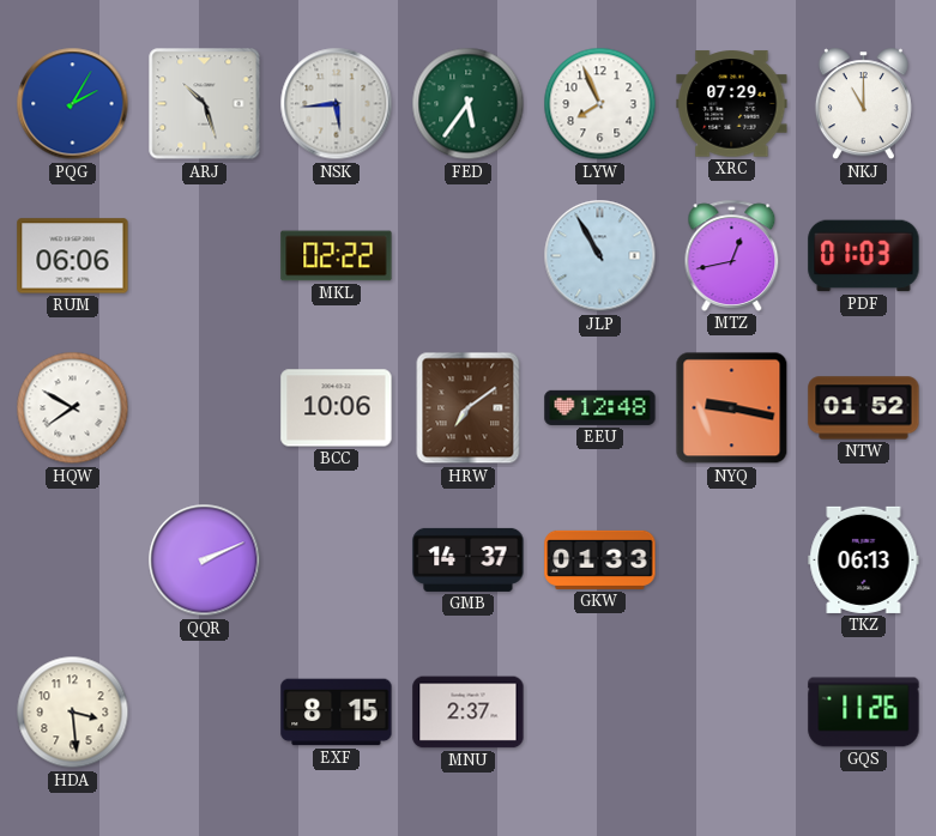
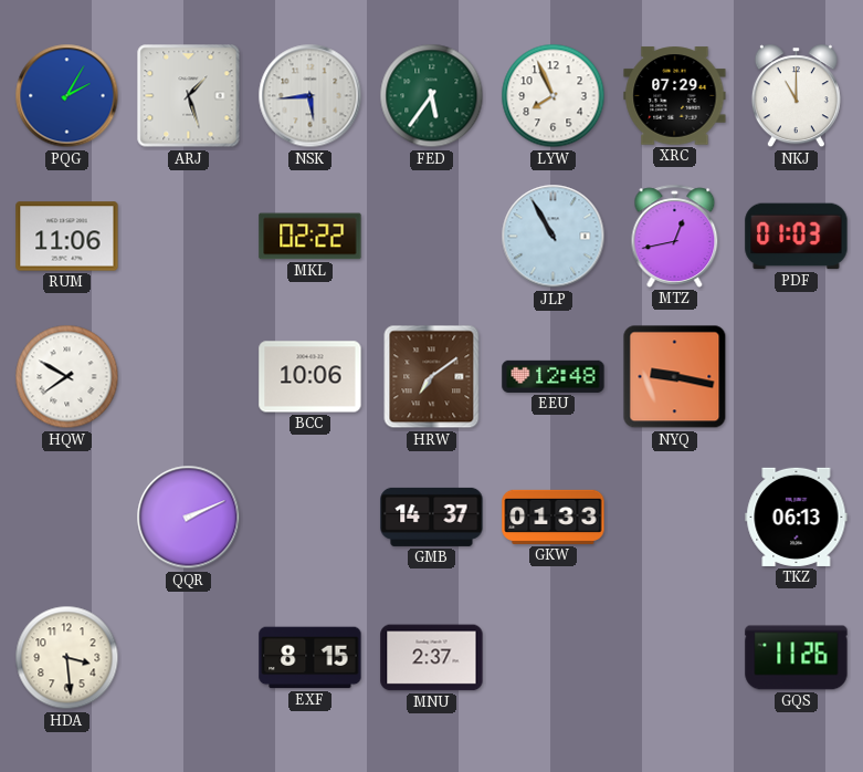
ARJ: 10:27 -> 1:27 (189, 96)
RUM: 06:06 -> 11:06 (67, 237)
NTW: 01:52 -> none (864, 408)
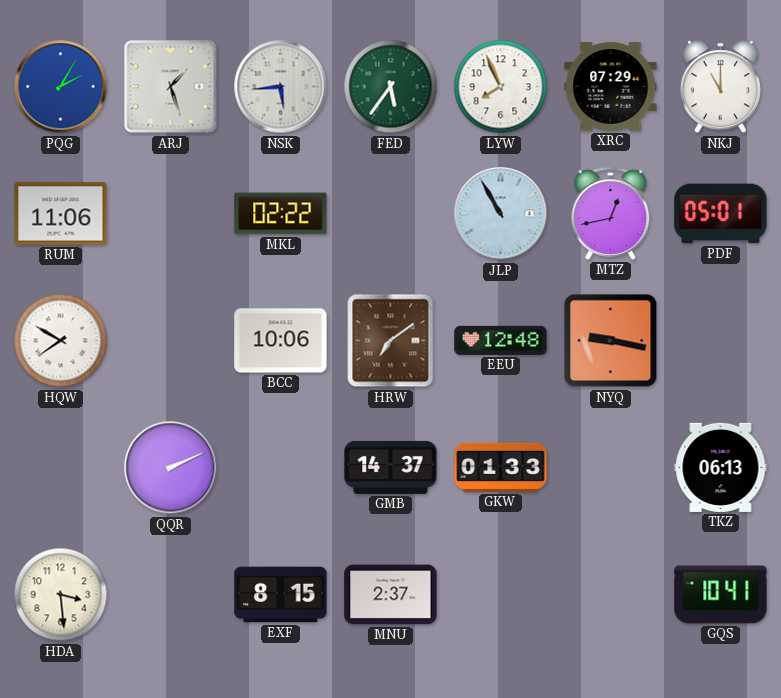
PDF: 01:03 -> 05:01 (721, 214)
GQS: 11:26 -> 10:41 (721, 595)
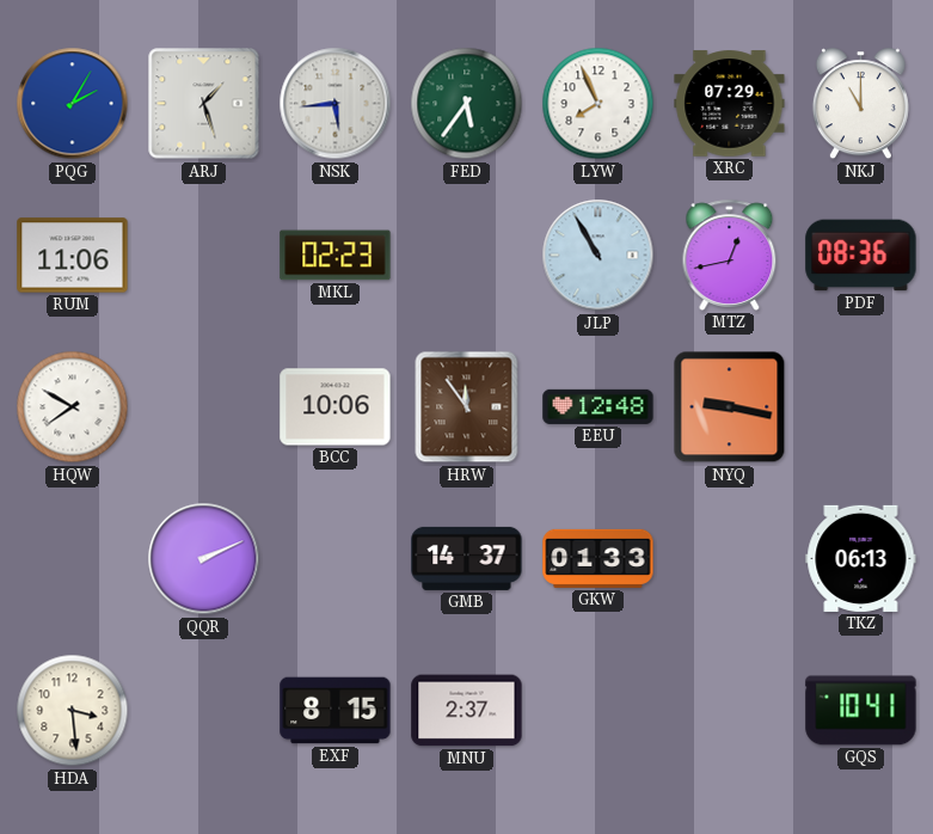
MKL: 02:22 -> 02:23 (336, 256)
PDF: 05:01 -> 08:36 (861, 256)
HRW: 7:09 -> 11:54 (467, 407)
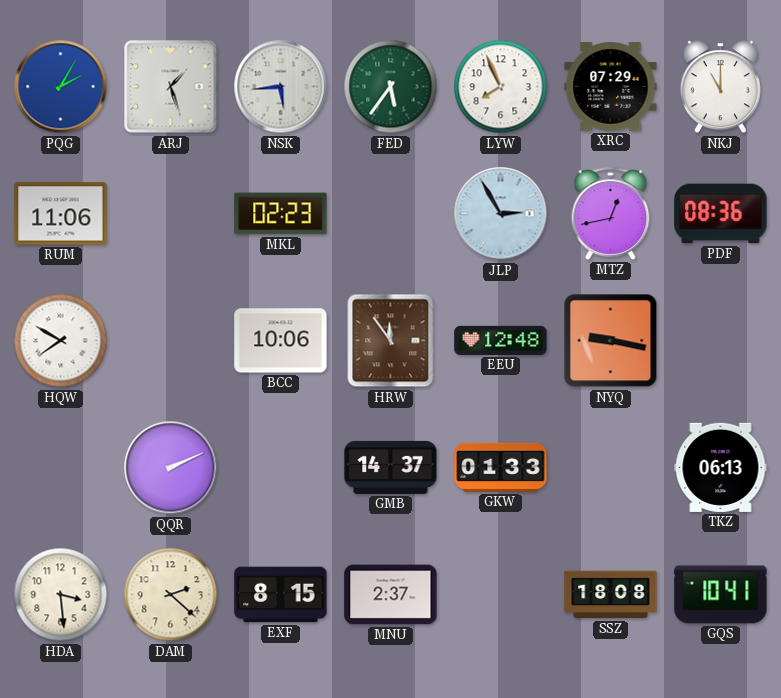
JLP: 10:55 -> 2:55 (501, 214)
DAM: none -> 2:22 (171, 595)
SSZ: none -> 18:08 (611, 595)
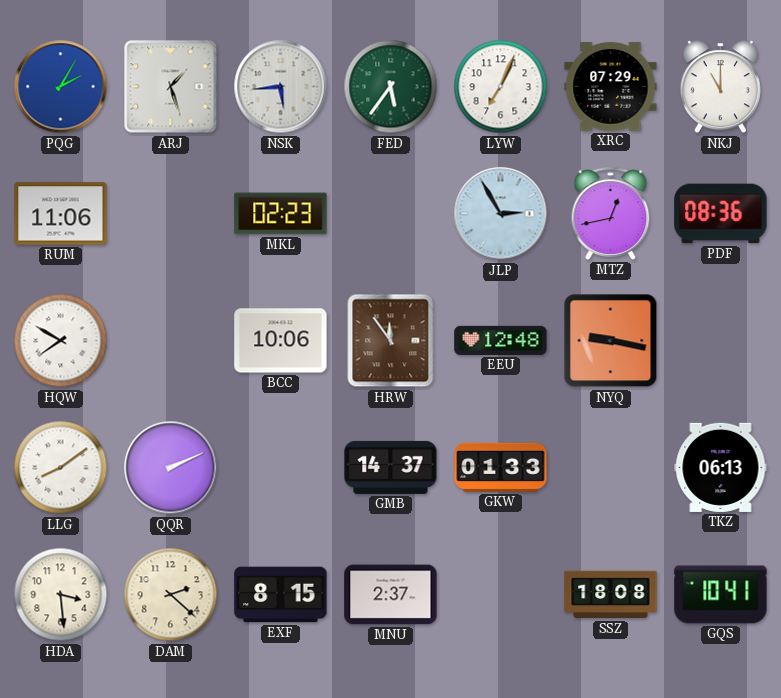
LYW: 7:56 -> 7:04 (501, 87)
LLG: none -> 8:09 (61, 468)
